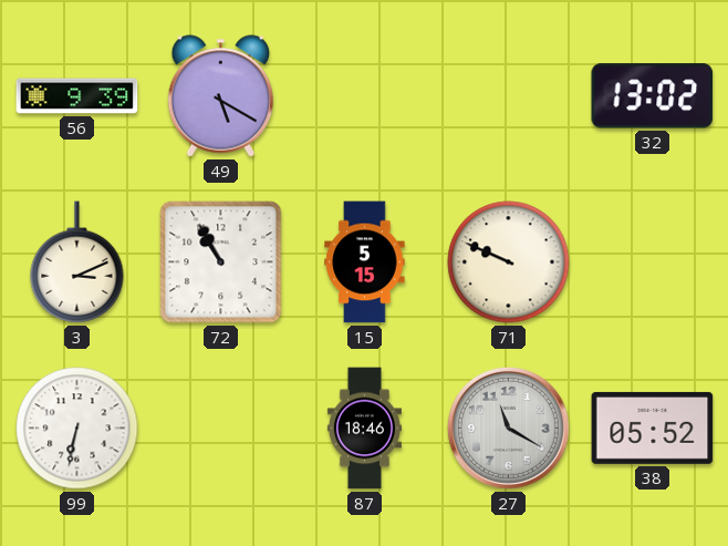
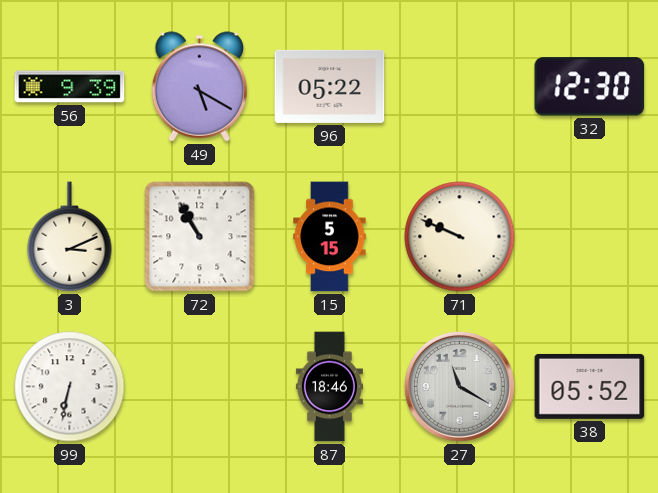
96: none -> 05:22 (330, 86)
32: 13:02 -> 12:30 (590, 87)
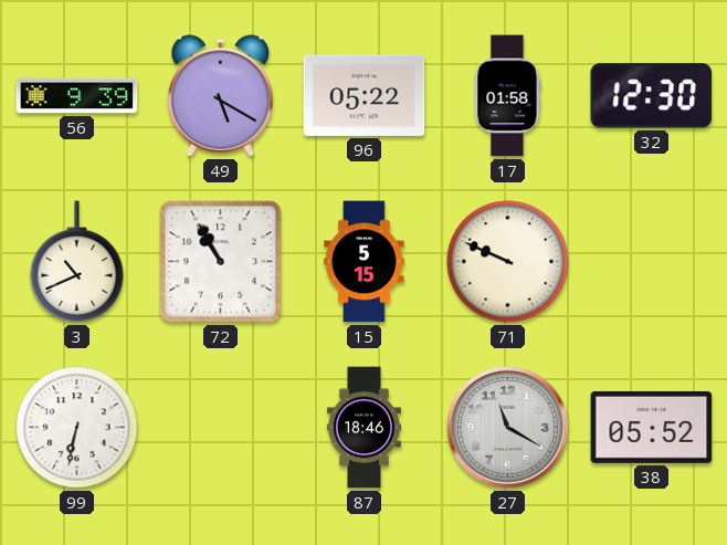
17: none -> 01:58 (508, 96)
3: 3:11 -> 10:41 (77, 262)
